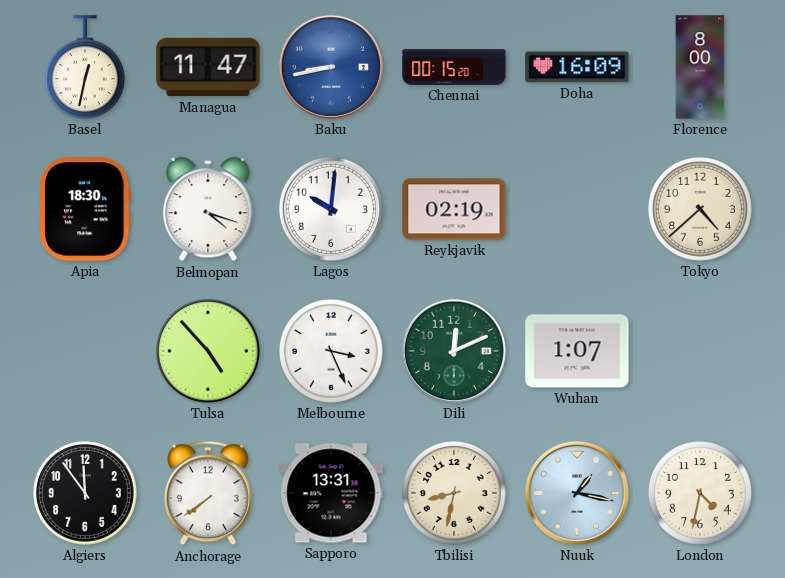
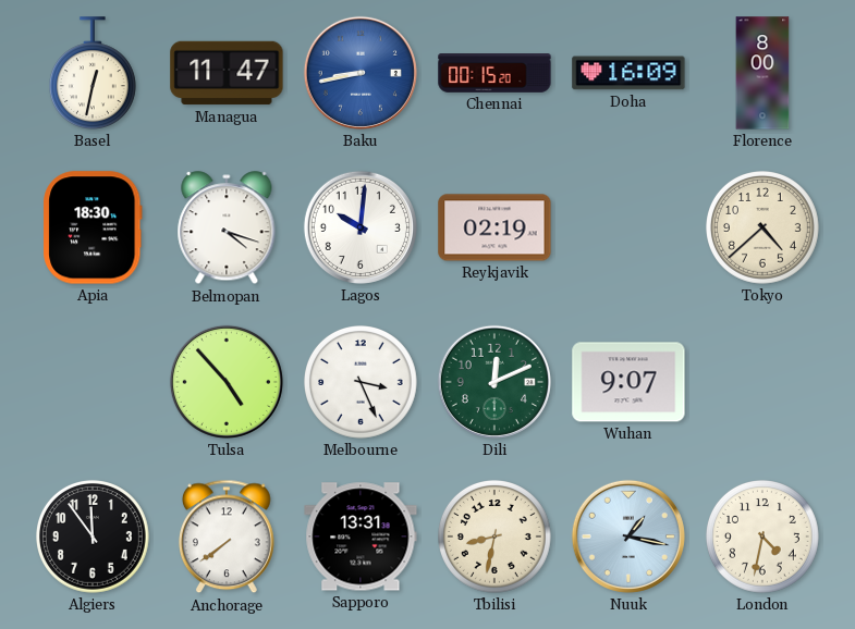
Wuhan: 1:07 -> 9:07 (628, 382)
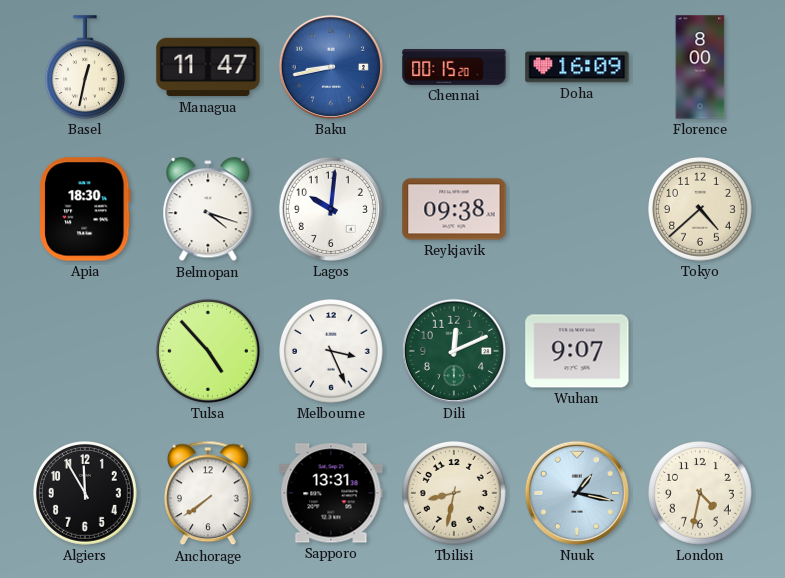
Reykjavik: 02:19 -> 09:38 (454, 209)
Algiers: 11:54 -> 11:55 (86, 494)
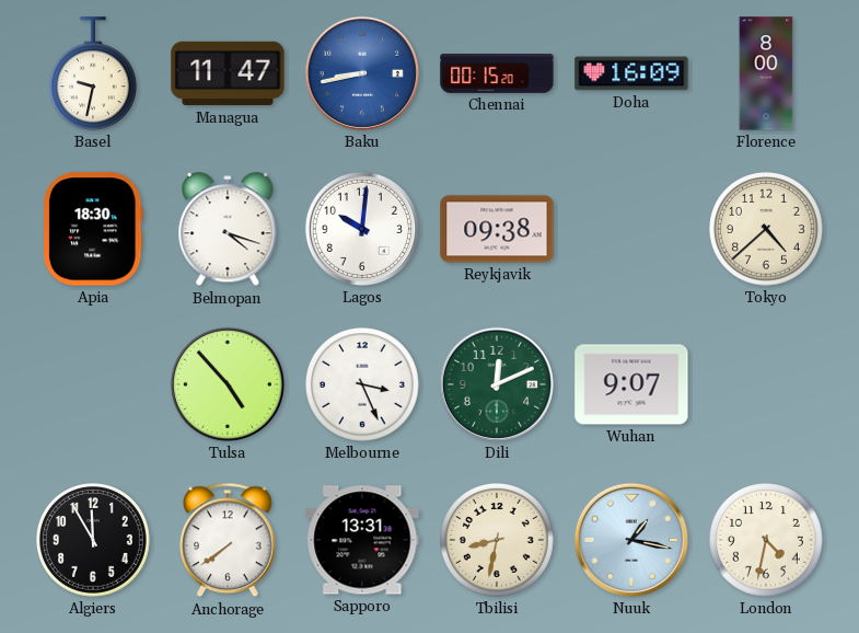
Basel: 12:32 -> 9:32 (93, 73)
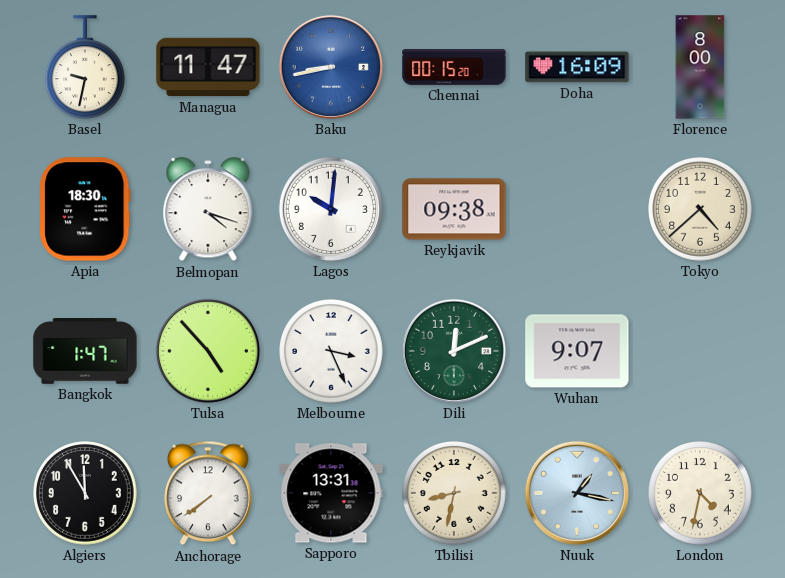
Bangkok: none -> 1:47 (85, 351)
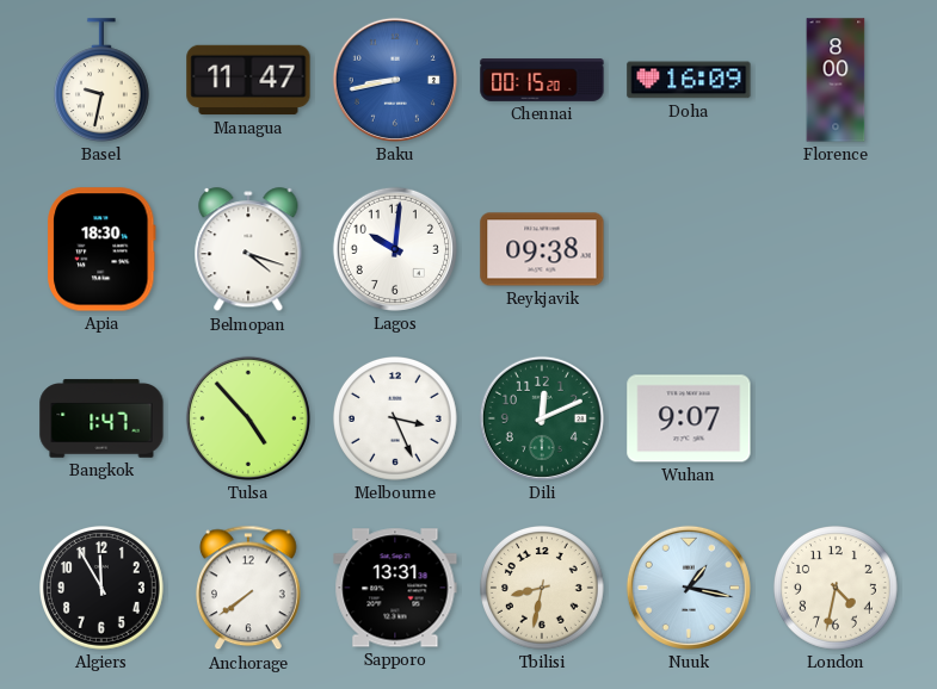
Tokyo: 4:38 -> none (701, 210)
